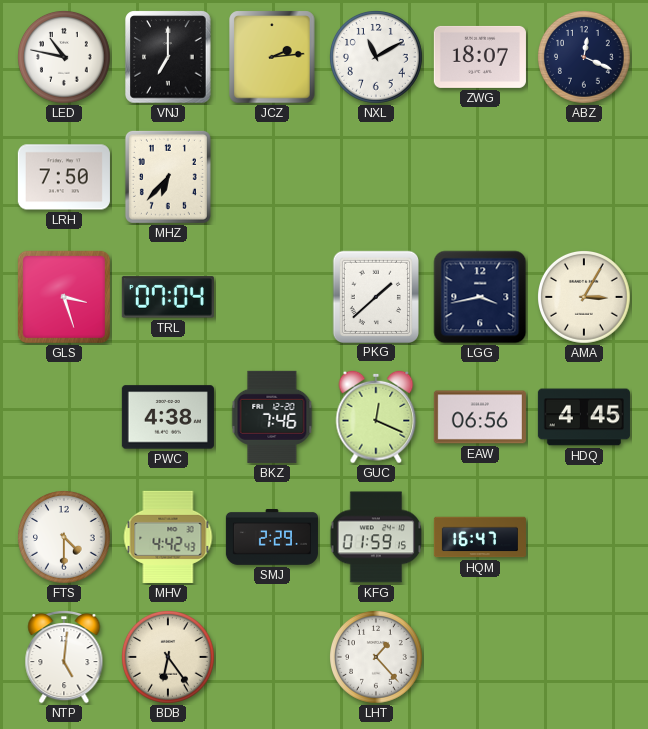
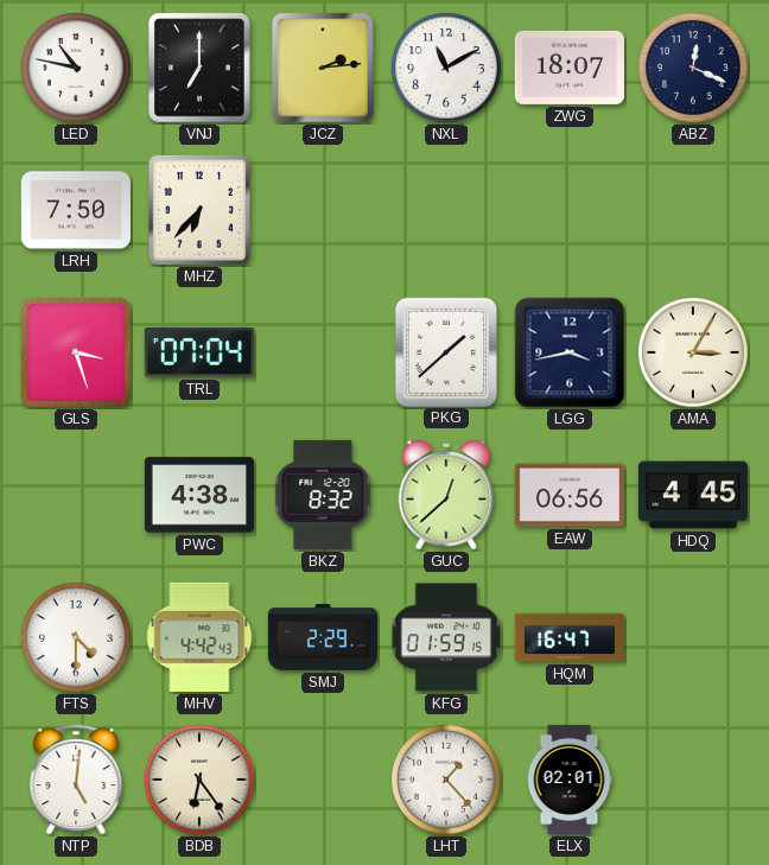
BKZ: 7:46 -> 8:32 (323, 495)
GUC: 12:19 -> 12:38 (446, 495)
ELX: none -> 02:01 (570, 780)
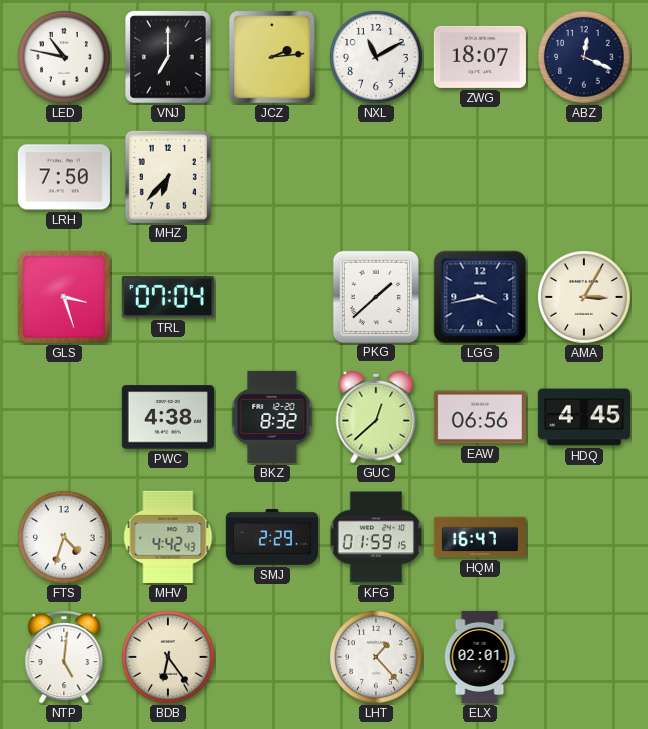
FTS: 4:30 -> 4:33 (65, 538)
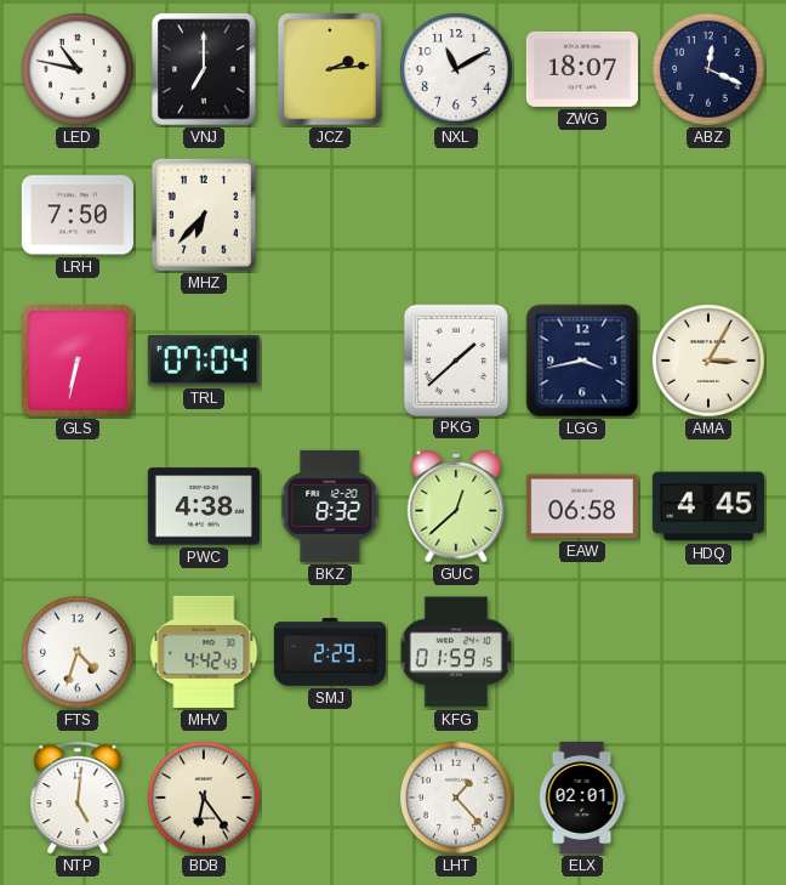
GLS: 3:27 -> 6:32 (78, 361)
EAW: 06:56 -> 06:58 (582, 506)
HQM: 16:47 -> none (480, 537)
